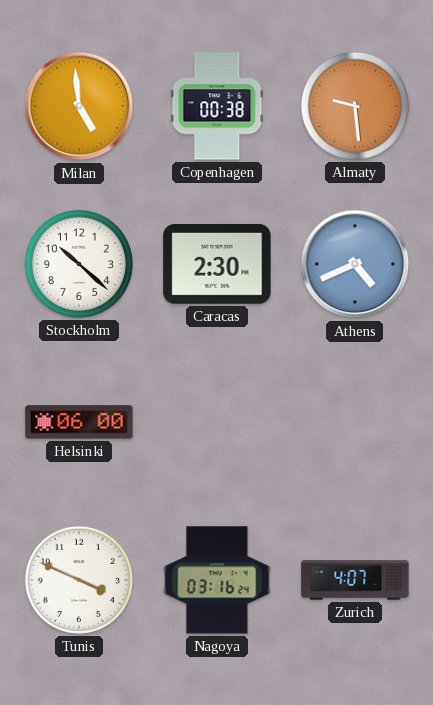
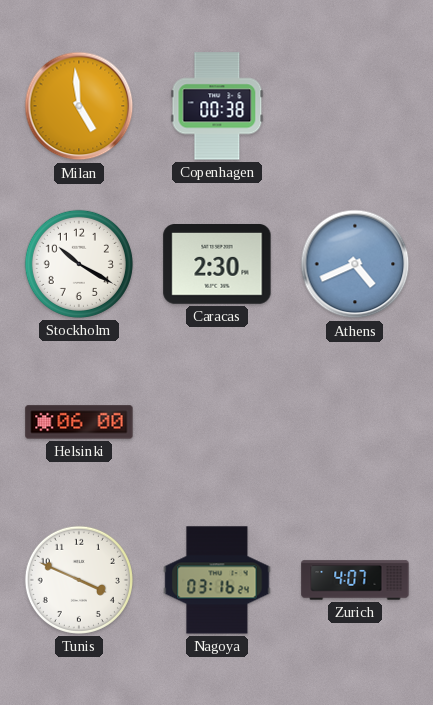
Almaty: 9:29 -> none (355, 106)
Stockholm: 10:22 -> 10:20 (79, 264)
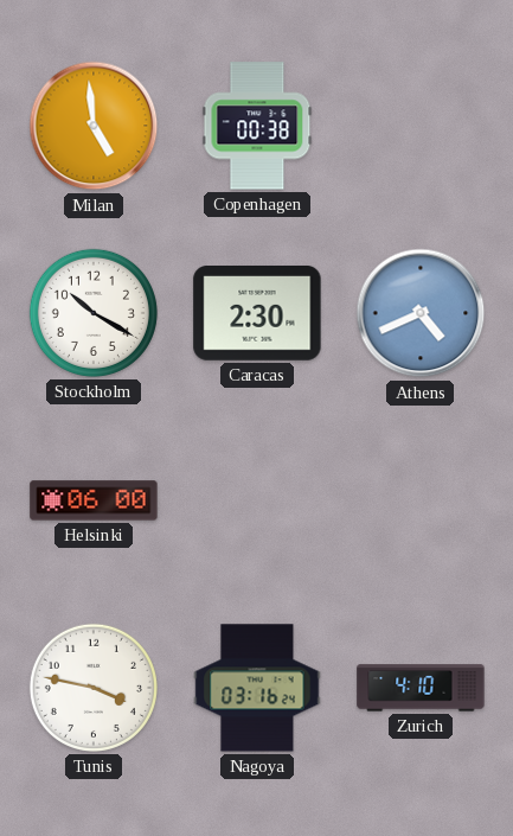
Tunis: 3:49 -> 3:47 (94, 688)
Zurich: 4:07 -> 4:10 (421, 688)
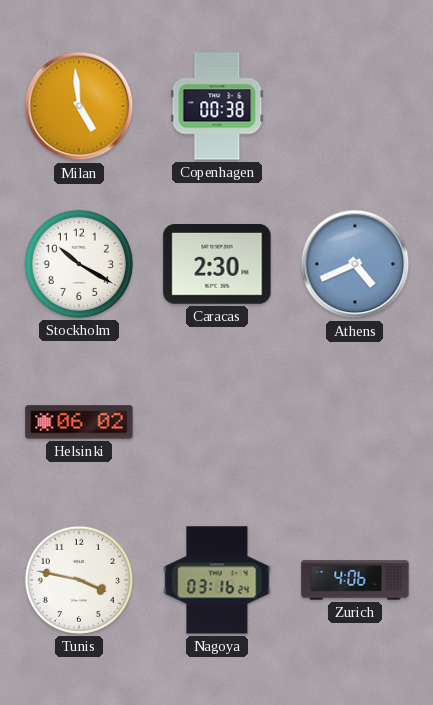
Helsinki: 06:00 -> 06:02 (79, 422)
Zurich: 4:10 -> 4:06 (355, 580)
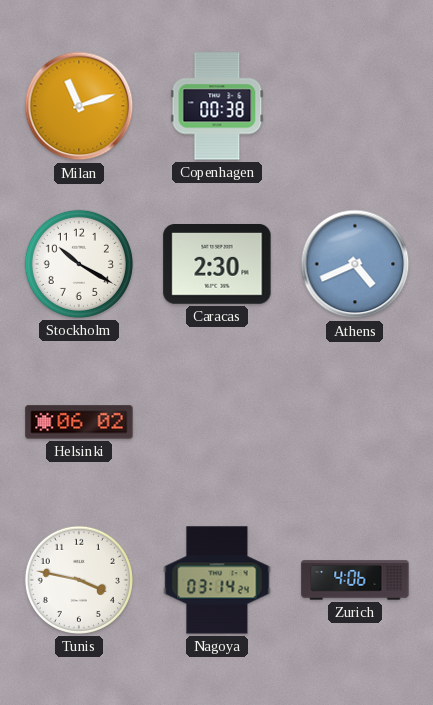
Milan: 4:59 -> 11:12 (79, 106)
Nagoya: 03:16 -> 03:14 (217, 580)
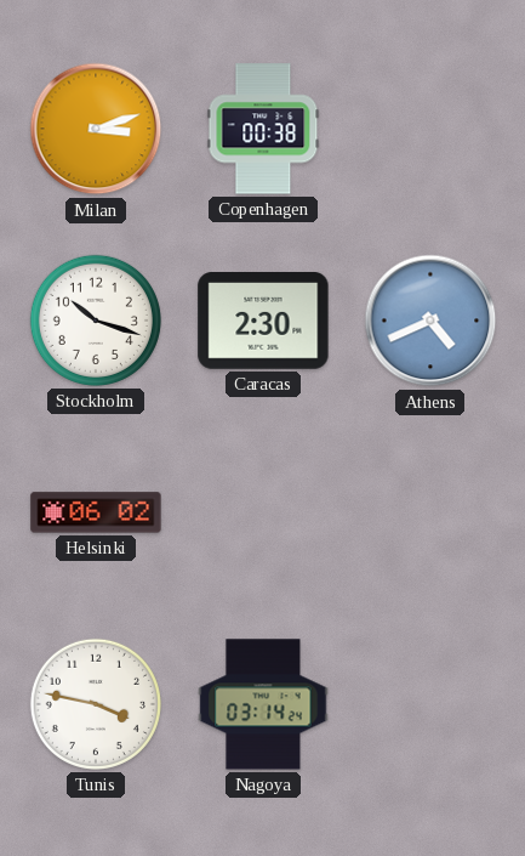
Milan: 11:12 -> 3:12 (96, 129)
Stockholm: 10:20 -> 10:18 (96, 321)
Zurich: 4:06 -> none (355, 580)
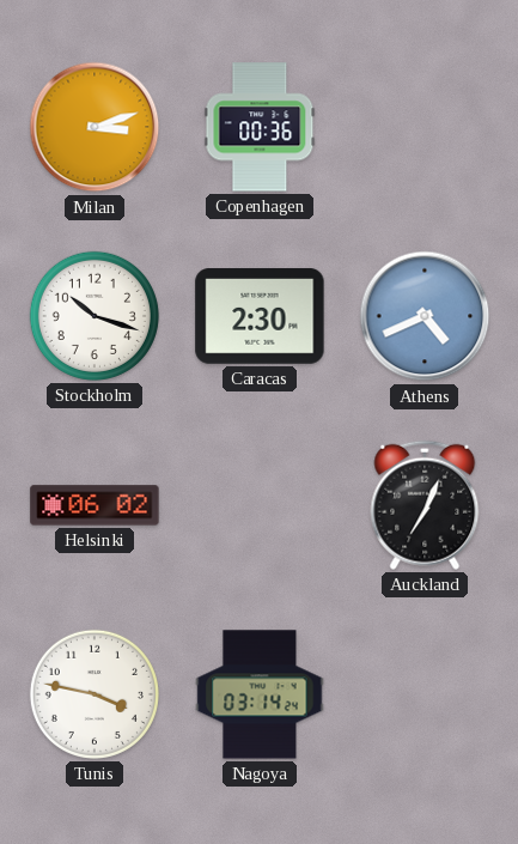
Copenhagen: 00:38 -> 00:36 (260, 127)
Auckland: none -> 7:04 (425, 505)
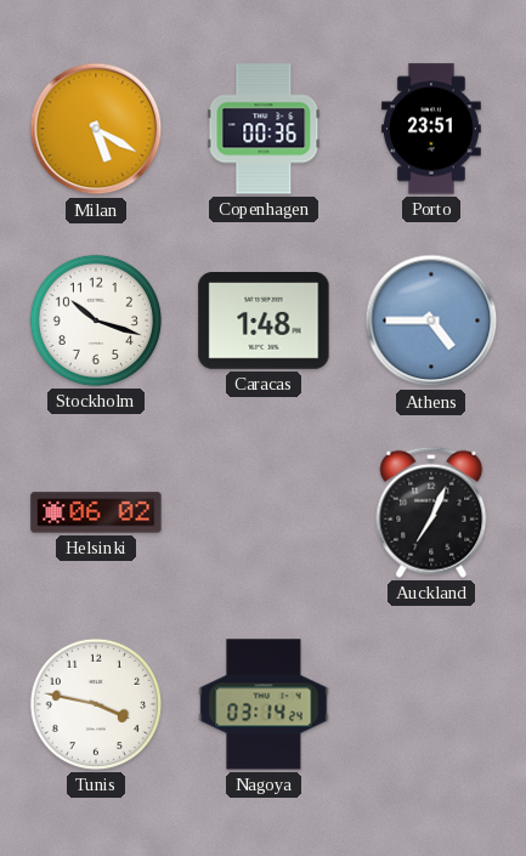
Milan: 3:12 -> 5:20 (96, 129)
Porto: none -> 23:51 (431, 129)
Caracas: 2:30 -> 1:48 (264, 322)
Athens: 4:41 -> 4:45 (431, 321)
